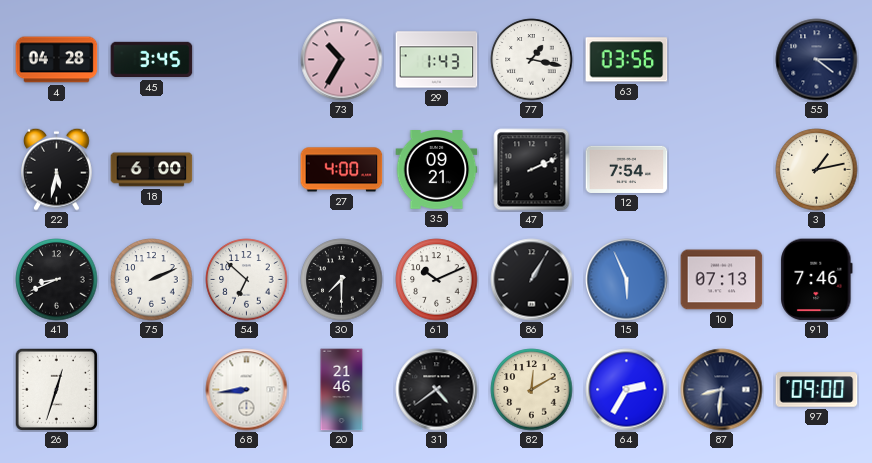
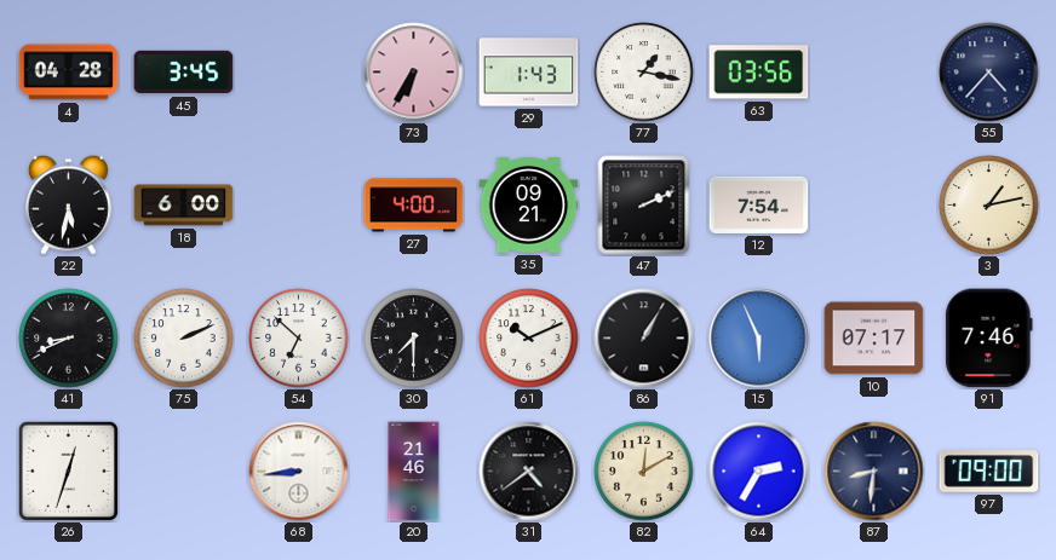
73: 10:35 -> 6:35 (414, 73)
55: 4:15 -> 4:37 (989, 73)
10: 07:13 -> 07:17 (874, 339)
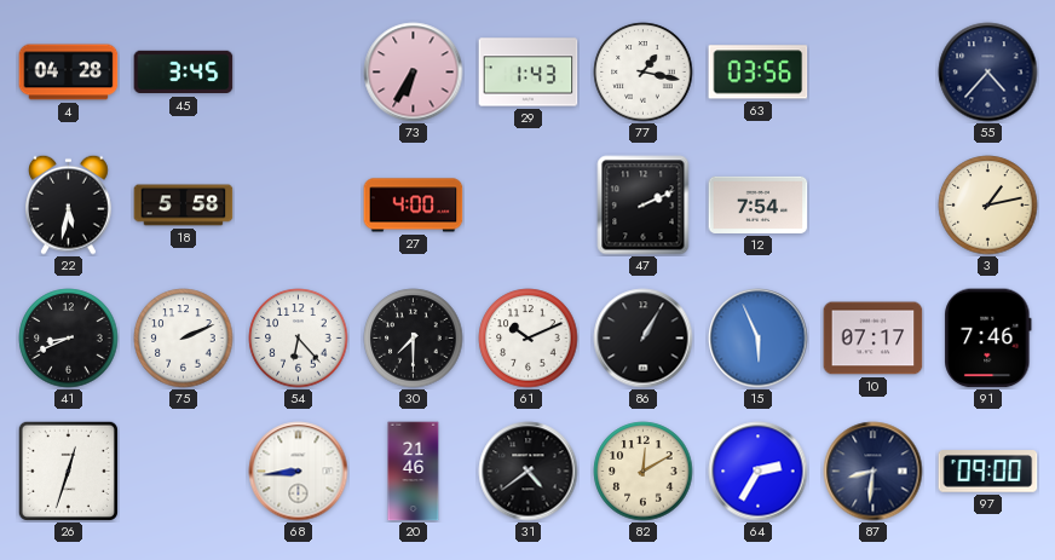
18: 6:00 -> 5:58 (184, 206)
35: 09:21 -> none (529, 206)
54: 6:52 -> 6:23 (299, 339)
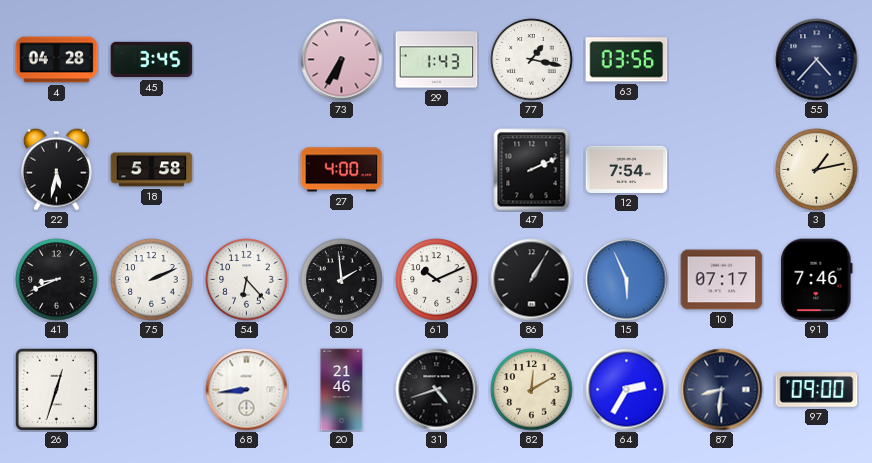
30: 7:30 -> 1:59 (342, 280)
31: 4:39 -> 4:42 (437, 390)
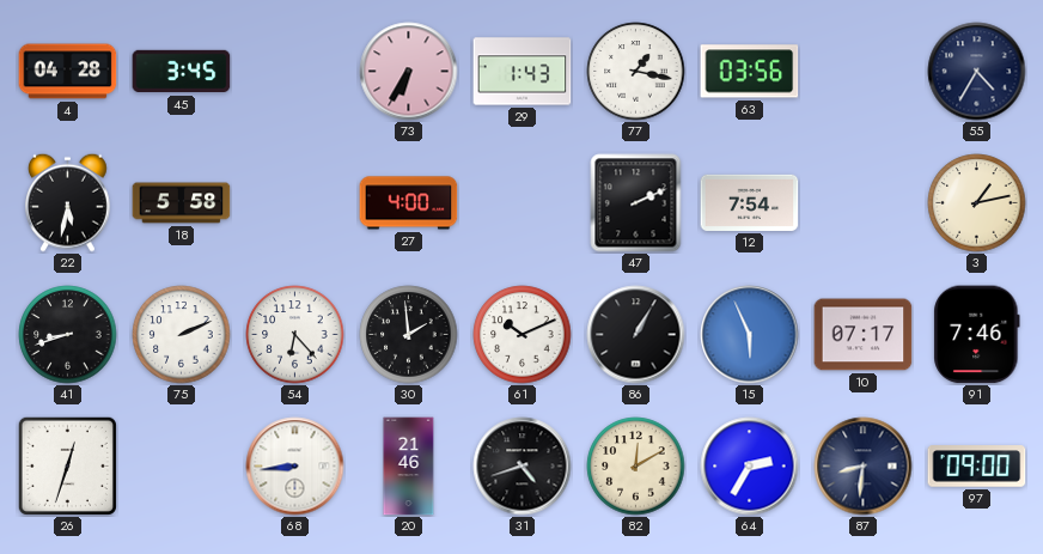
55: 4:37 -> 4:35 (977, 72)
41: 8:41 -> 8:42 (68, 335)
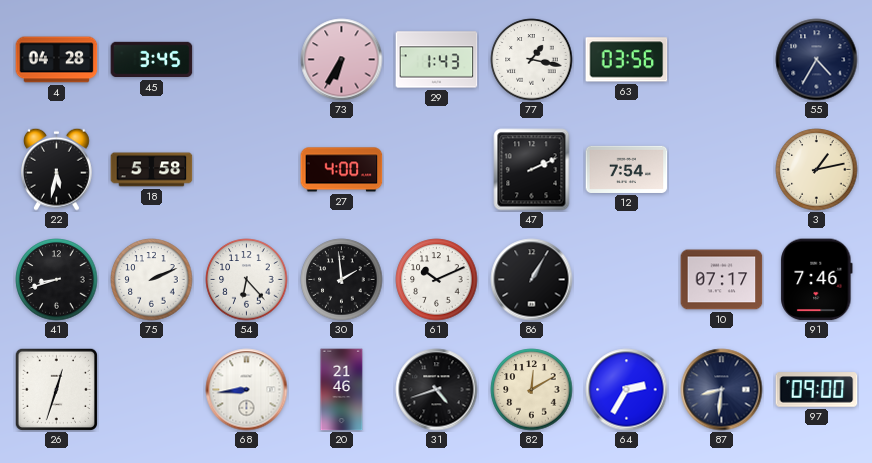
15: 5:56 -> none (750, 335)
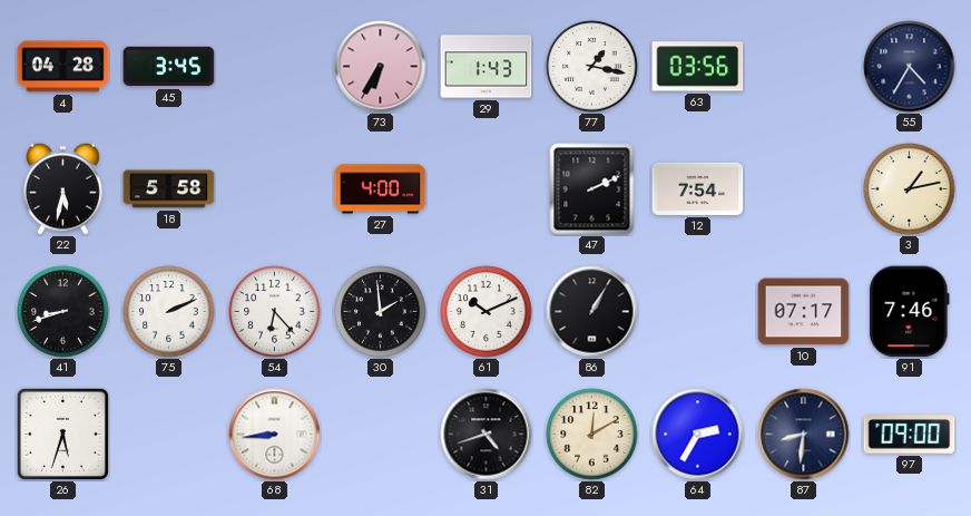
26: 12:33 -> 5:33 (62, 434)
20: 21:46 -> none (342, 390)
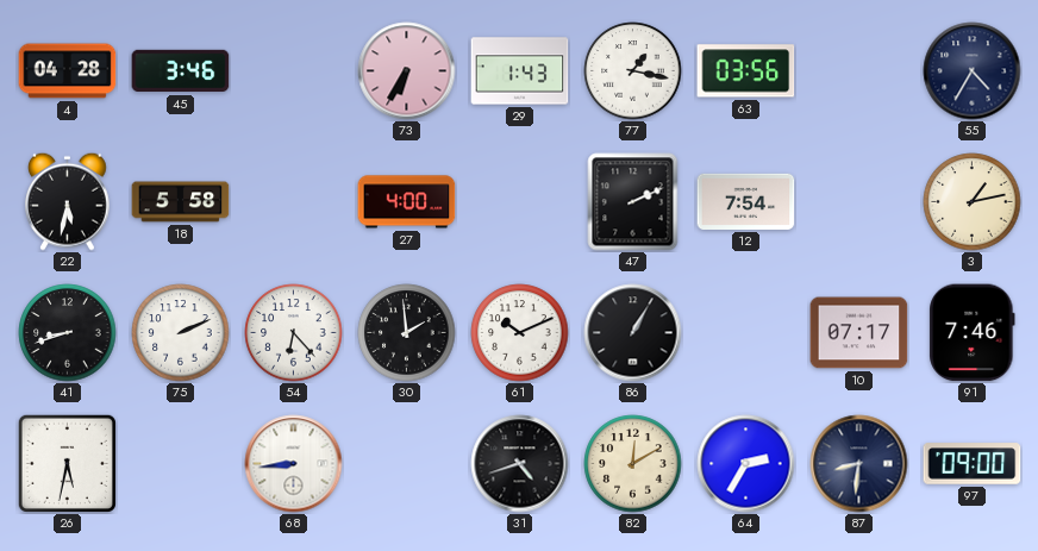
45: 3:45 -> 3:46 (181, 71)
26: 5:33 -> 5:32 (67, 463)
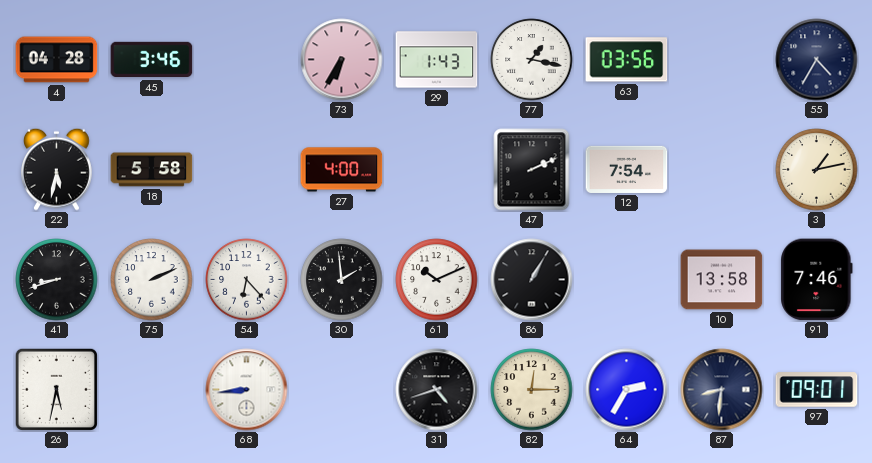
10: 07:17 -> 13:58 (722, 280)
82: 12:10 -> 12:15 (532, 390)
97: 09:00 -> 09:01 (817, 390)
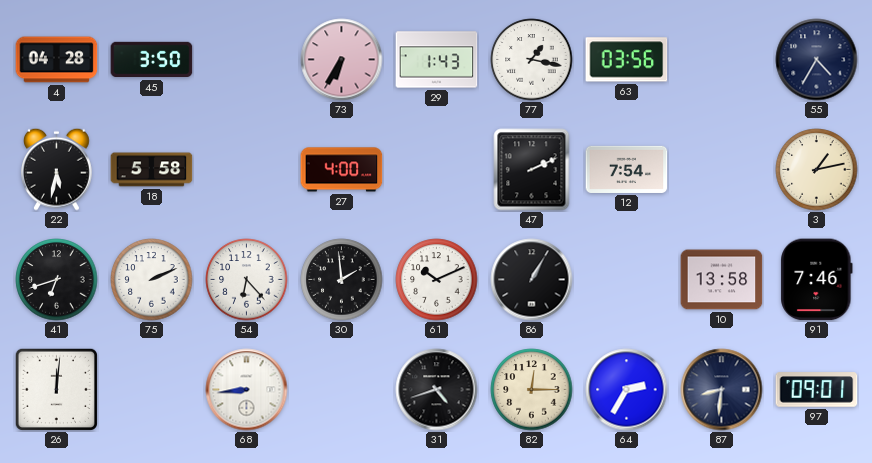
45: 3:46 -> 3:50 (152, 60)
41: 8:42 -> 6:42 (57, 280)
26: 5:32 -> 12:01 (56, 389)
